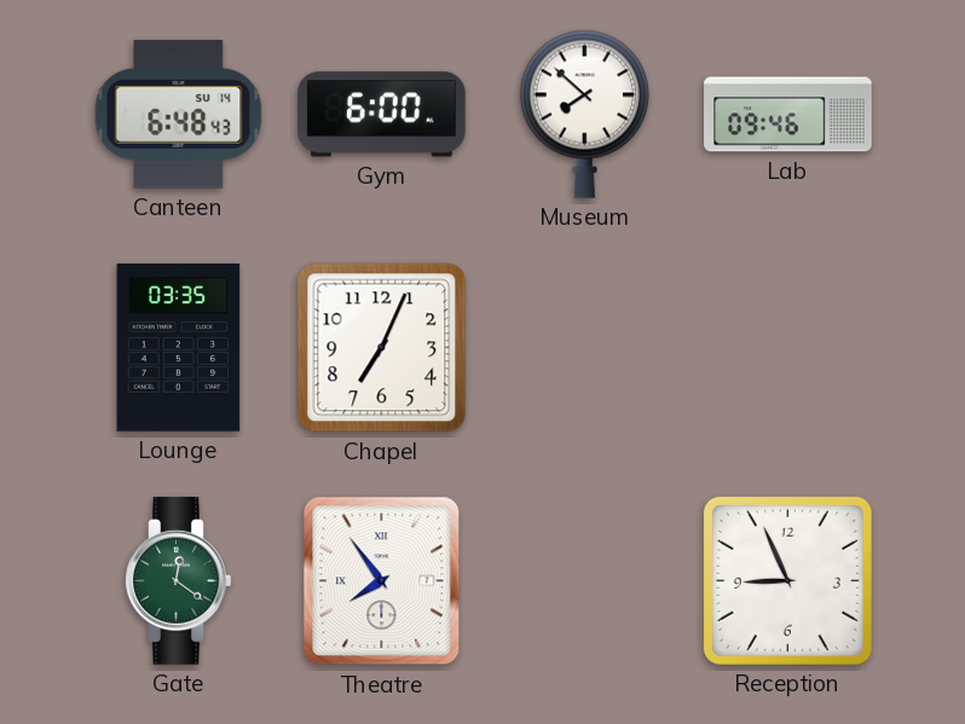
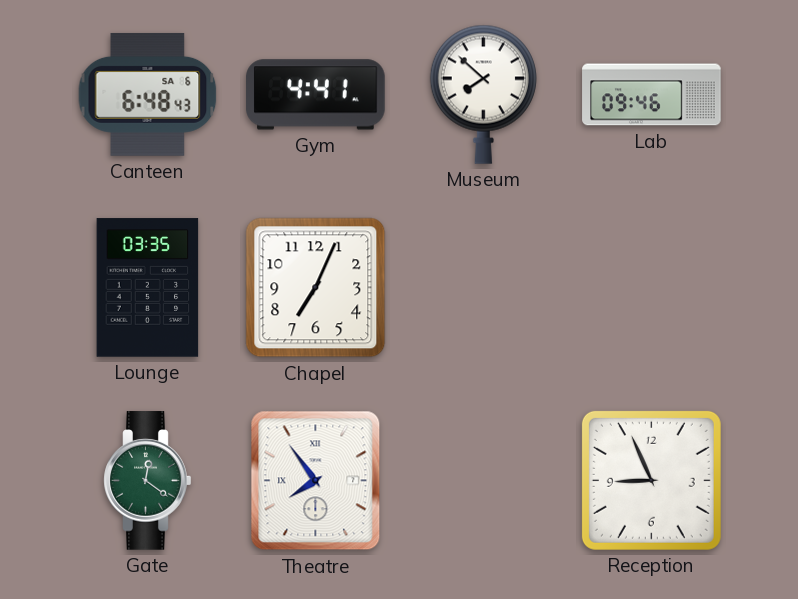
Canteen date: SU 14 -> SA 6 (148, 94)
Gym: 6:00 -> 4:41 (316, 95)
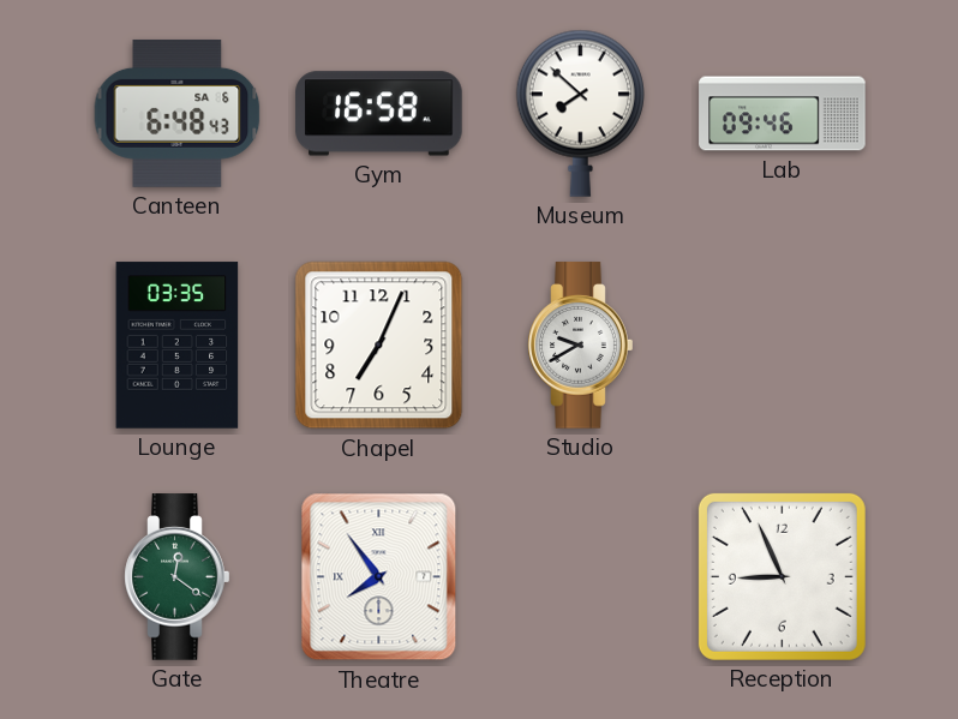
Gym: 4:41 -> 16:58 (379, 114)
Studio: none -> 9:40 (581, 346)
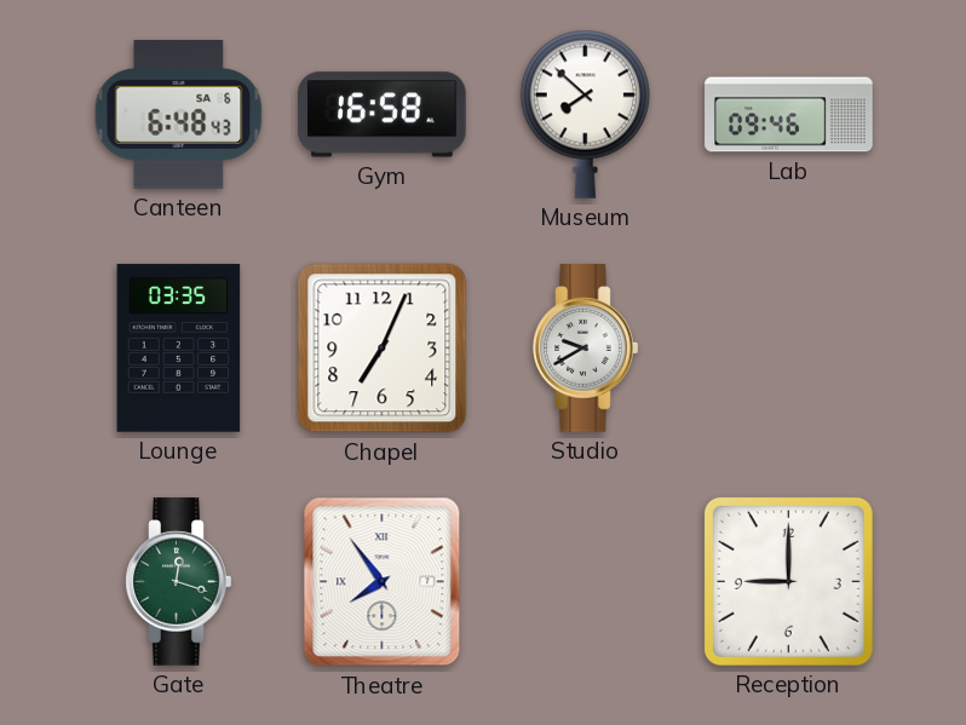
Gate: 12:21 -> 12:18 (179, 582)
Reception: 8:56 -> 9:00 (788, 581)
